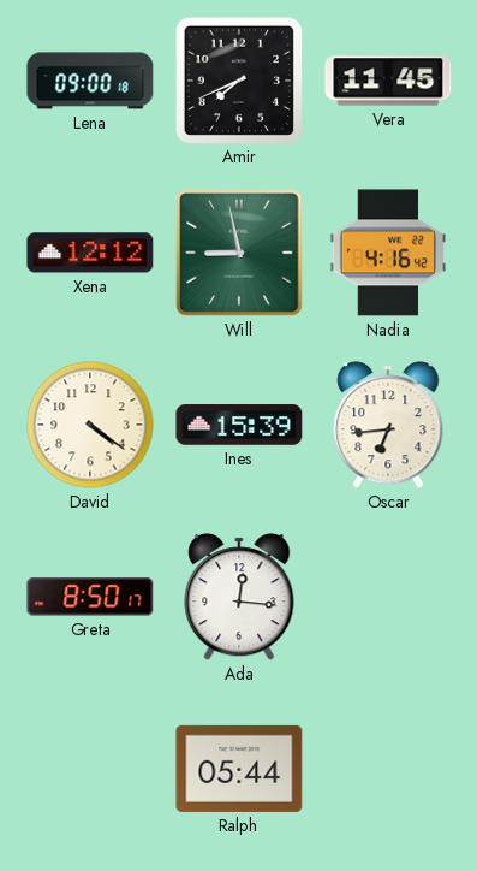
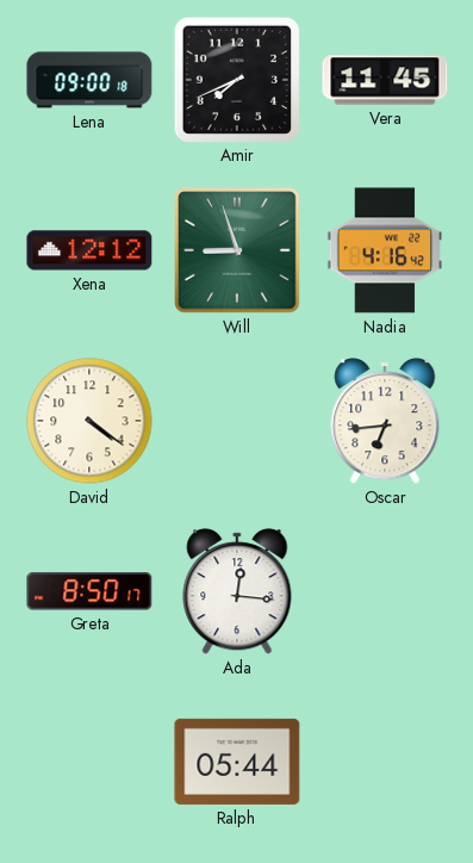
Will: 8:58 -> 8:57 (237, 250)
Ines: 15:39 -> none (239, 425)
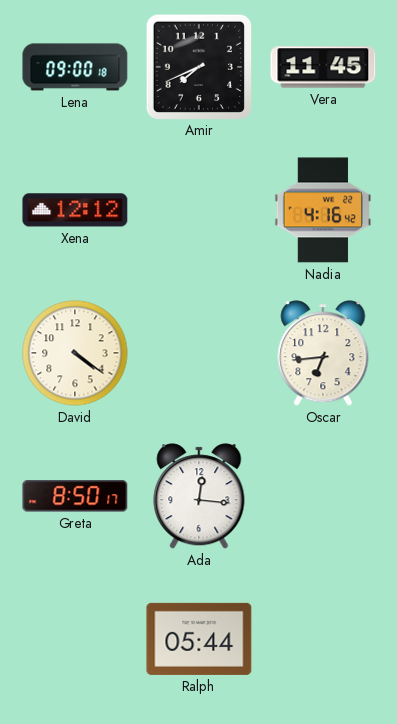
Will: 8:57 -> none (237, 250)
